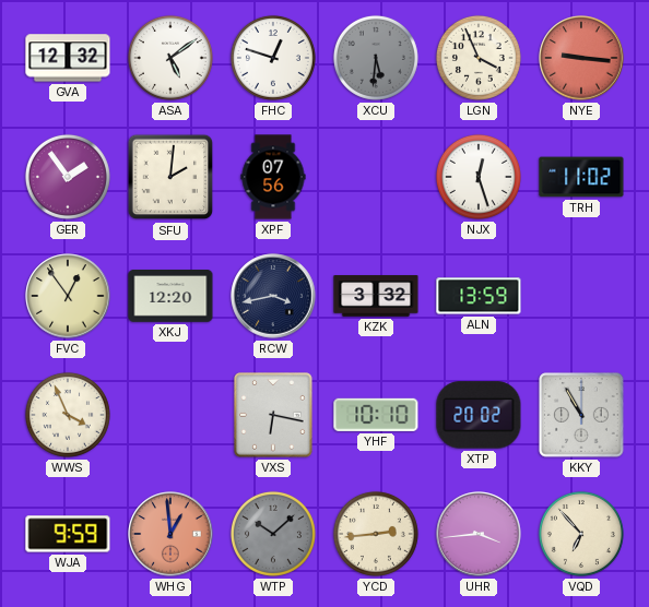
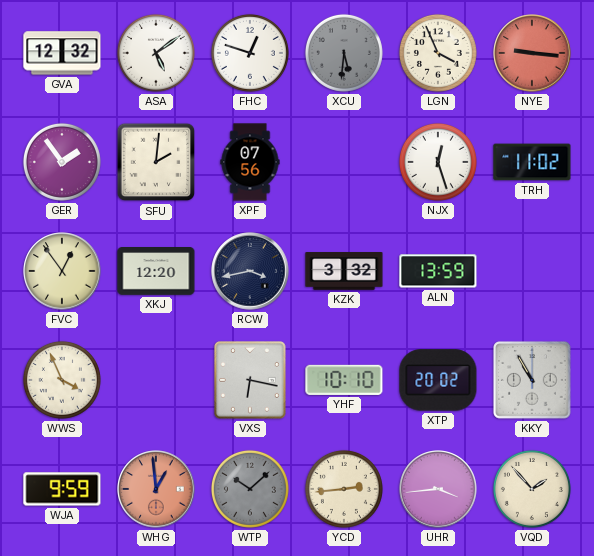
VQD: 6:53 -> 1:53 (532, 489)
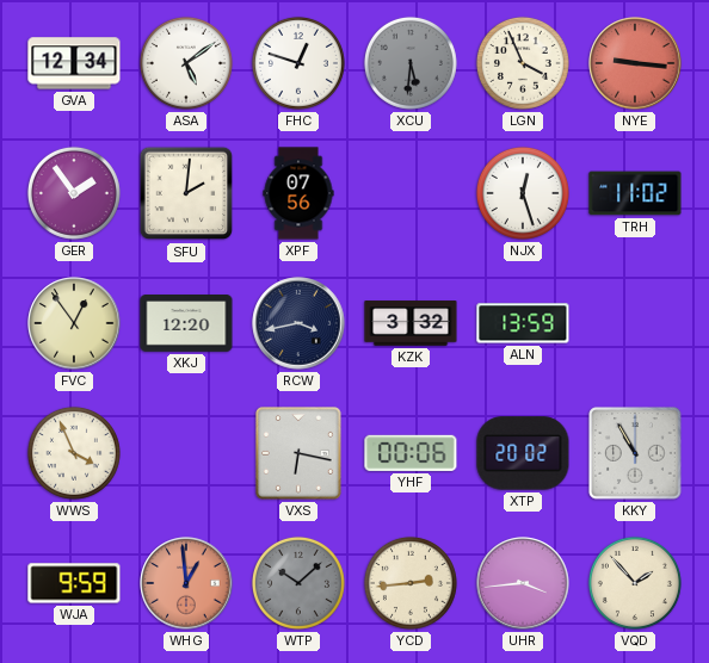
GVA: 12:32 -> 12:34 (74, 63)
YHF: 10:10 -> 00:06 (411, 453)
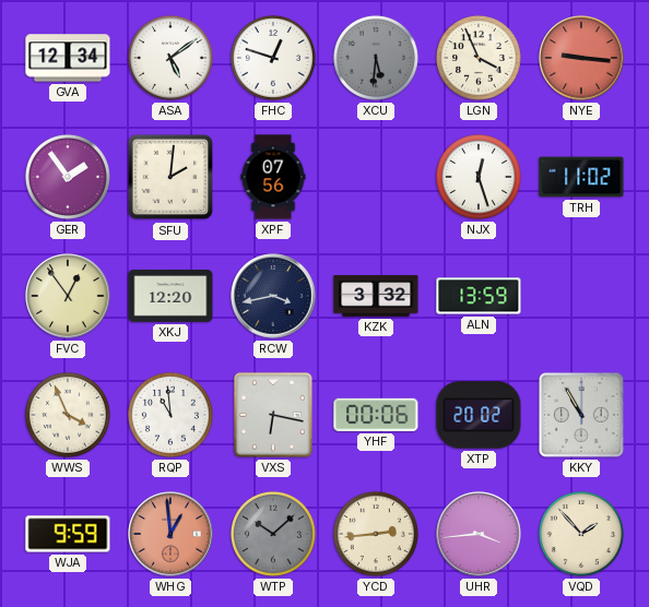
RQP: none -> 10:59 (170, 415)
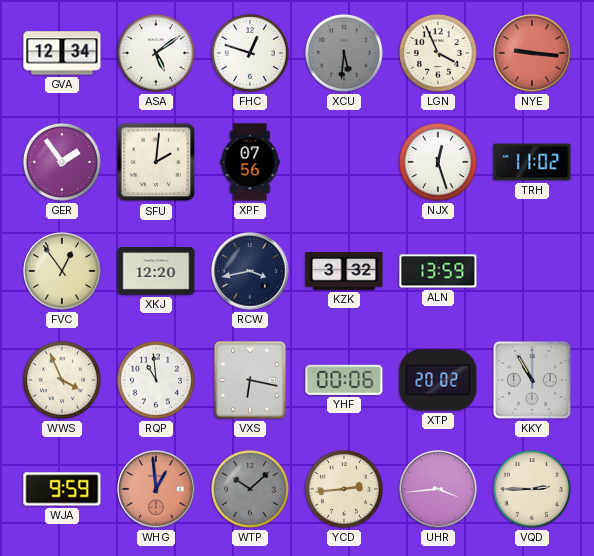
VQD: 1:53 -> 2:45 (532, 489)
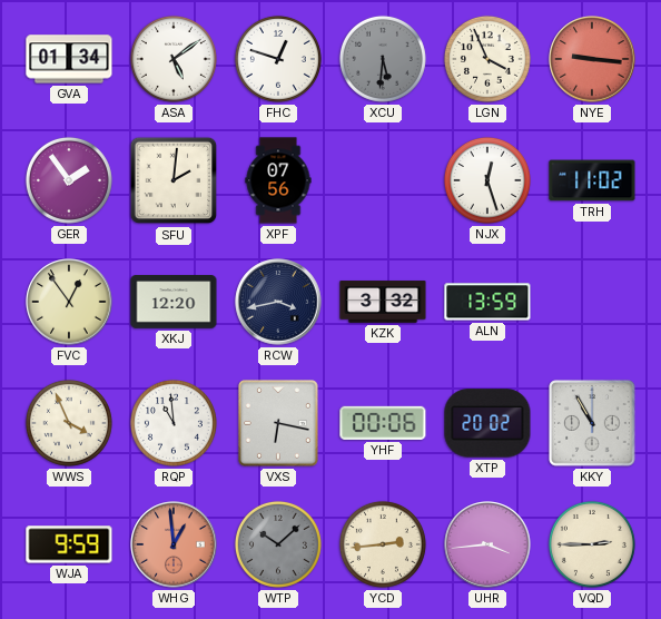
GVA: 12:34 -> 01:34 (69, 59)
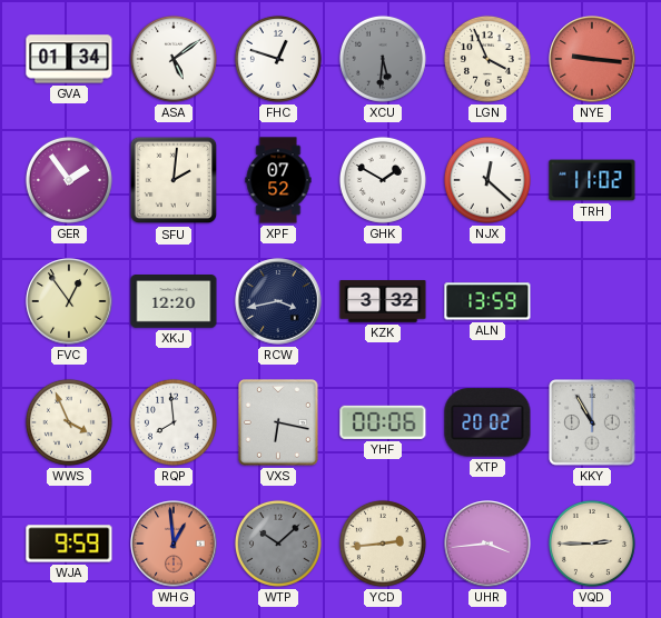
XPF: 07:56 -> 07:52 (278, 180)
GHK: none -> 1:50 (383, 180)
NJX: 12:27 -> 12:22 (487, 180)
RQP: 10:59 -> 7:59 (174, 422)
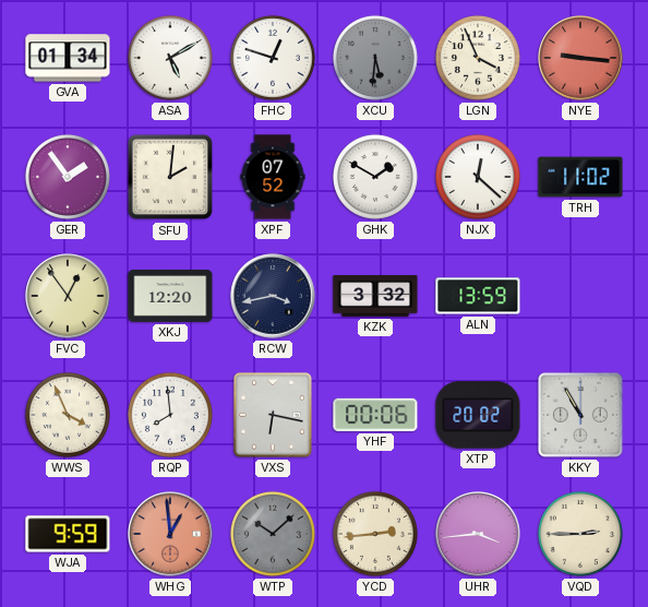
ASA: 5:09 -> 5:10 (170, 58)
